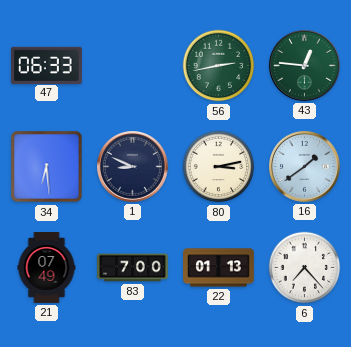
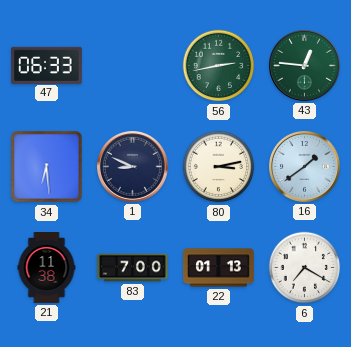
21: 07:49 -> 11:38 (47, 268)
6: 7:23 -> 7:20 (305, 268)
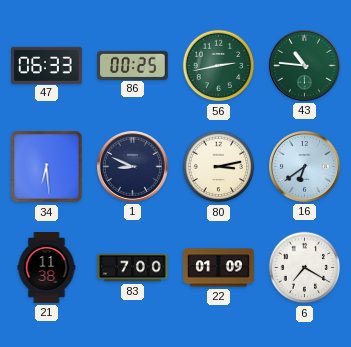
86: none -> 00:25 (133, 65)
43: 12:46 -> 10:46 (305, 66)
16: 1:39 -> 6:39 (305, 167)
22: 01:13 -> 01:09 (219, 268)
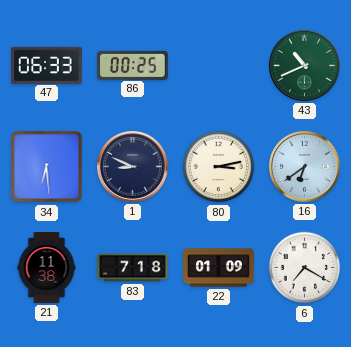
56: 2:43 -> none (219, 66)
43: 10:46 -> 10:41 (305, 66)
83: 7:00 -> 7:18 (133, 268)
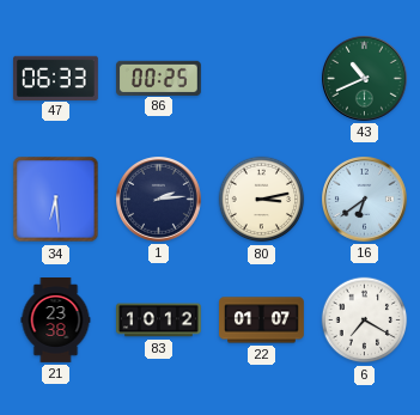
1: 8:49 -> 2:14 (159, 200)
21: 11:38 -> 23:38 (56, 321)
83: 7:18 -> 10:12 (159, 321)
22: 01:09 -> 01:07 (262, 321)
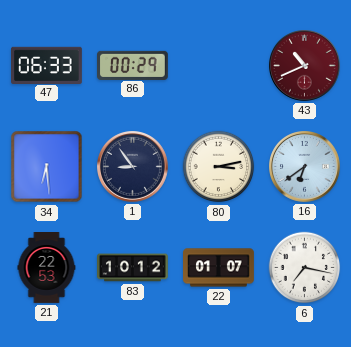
86: 00:25 -> 00:29 (133, 65)
43 dial: green -> burgundy (305, 66)
1: 2:14 -> 8:54 (133, 167)
21: 23:38 -> 22:53 (47, 268)
6: 7:20 -> 7:17 (305, 268)
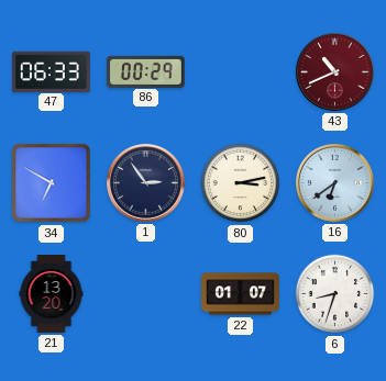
34: 6:29 -> 6:50 (52, 183)
1: 8:54 -> 2:54 (146, 183)
21: 22:53 -> 13:20 (52, 294)
83: 10:12 -> none (133, 268)
6: 7:17 -> 8:33 (335, 294)
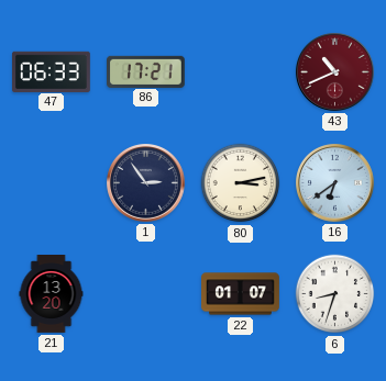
86: 00:29 -> 17:21 (146, 71)
34: 6:50 -> none (52, 183)
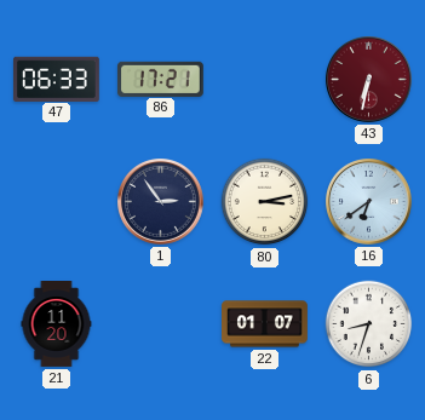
43: 10:41 -> 6:32 (369, 80)
21: 13:20 -> 11:20 (57, 324)
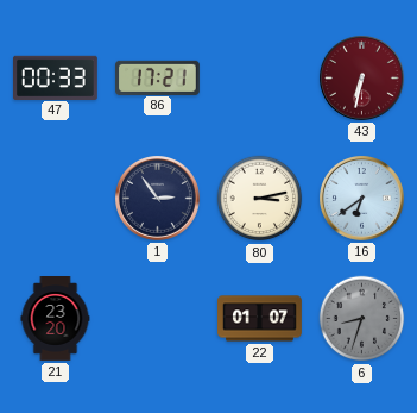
47: 06:33 -> 00:33 (56, 77)
21: 11:20 -> 23:20 (56, 319)
6 dial: white -> grey (362, 319)
